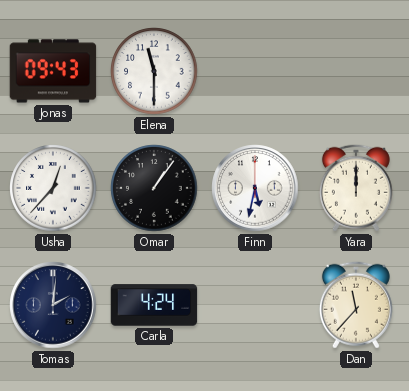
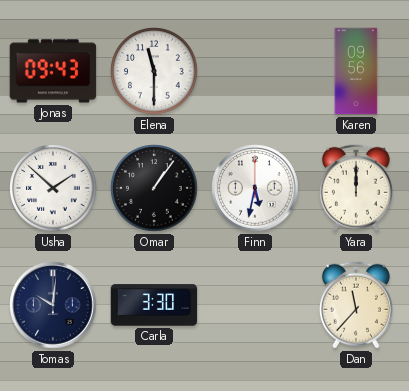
Karen: none -> 09:56 (356, 71)
Usha: 12:37 -> 1:52 (53, 188)
Tomas: 2:01 -> 10:01 (53, 305)
Carla: 4:24 -> 3:30 (154, 305)
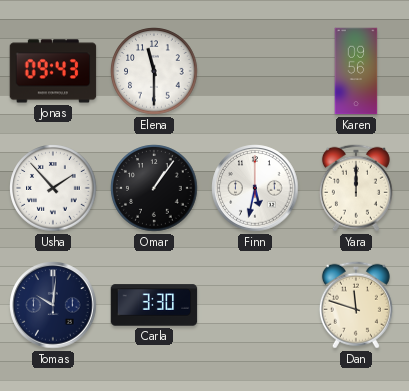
Usha: 1:52 -> 1:53 (53, 188)
Dan: 11:37 -> 11:48 (356, 305)
